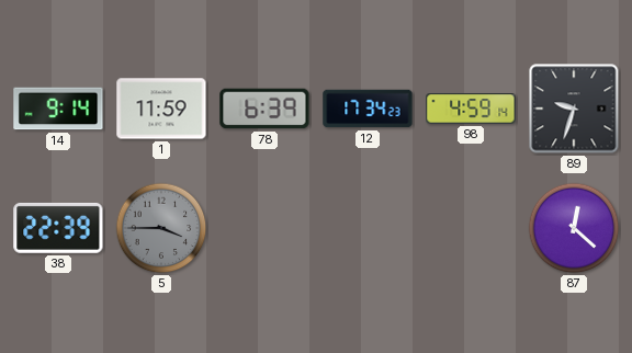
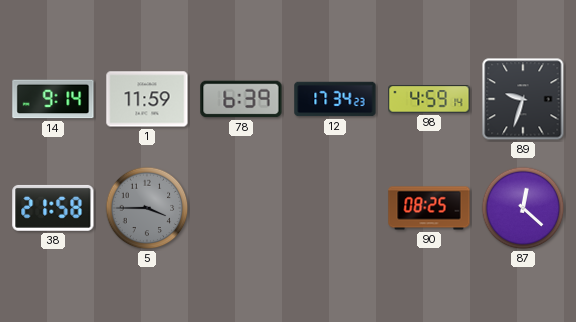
38: 22:39 -> 21:58 (53, 208)
90: none -> 08:25 (429, 208)
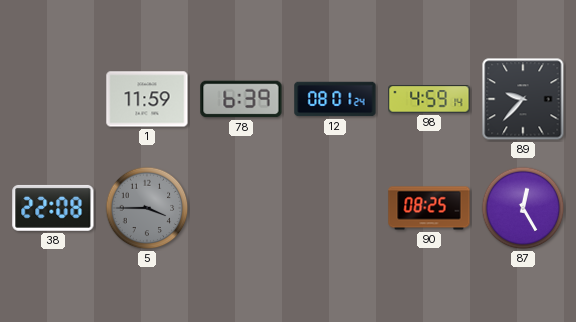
14: 9:14 -> none (53, 99)
12: 17:34 -> 08:01 (335, 99)
89: 9:33 -> 9:37 (523, 99)
38: 21:58 -> 22:08 (53, 208)
87: 12:22 -> 12:25 (523, 208)
